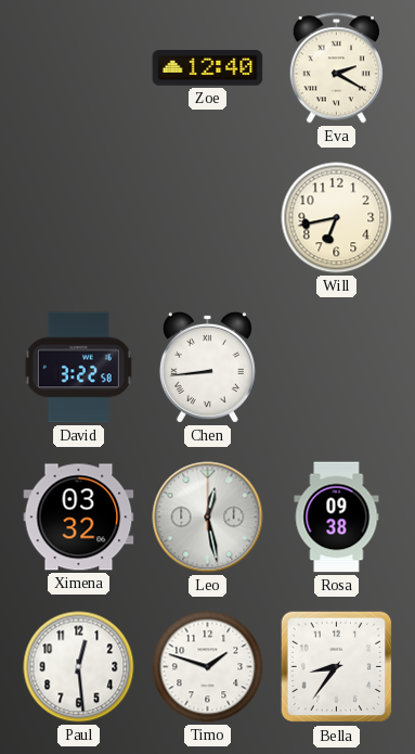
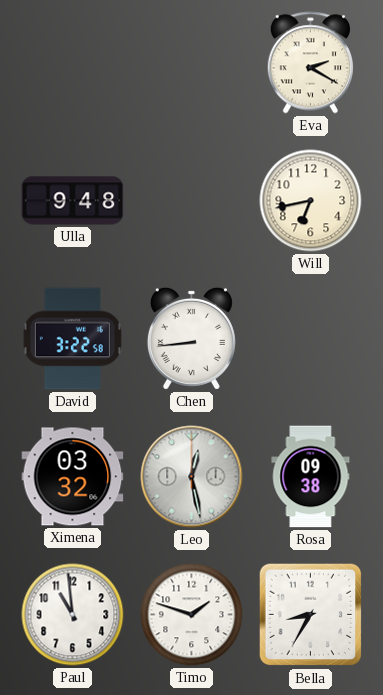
Zoe: 12:40 -> none (208, 68)
Ulla: none -> 9:48 (73, 201)
Paul: 12:29 -> 10:59 (73, 615)
Bella: 8:36 -> 8:35 (311, 615)
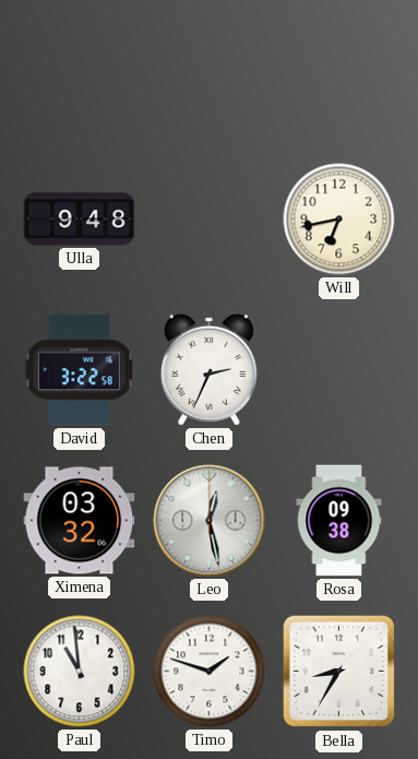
Eva: 2:20 -> none (310, 63)
Chen: 8:44 -> 2:34 (208, 369)
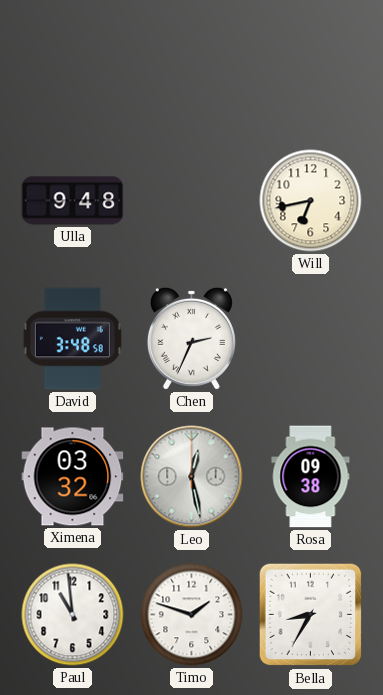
David: 3:22 -> 3:48 (72, 339)
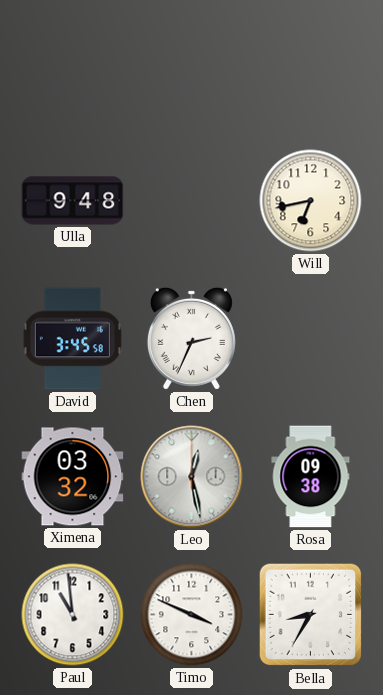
David: 3:48 -> 3:45 (72, 339)
Timo: 1:48 -> 3:49 (192, 615)
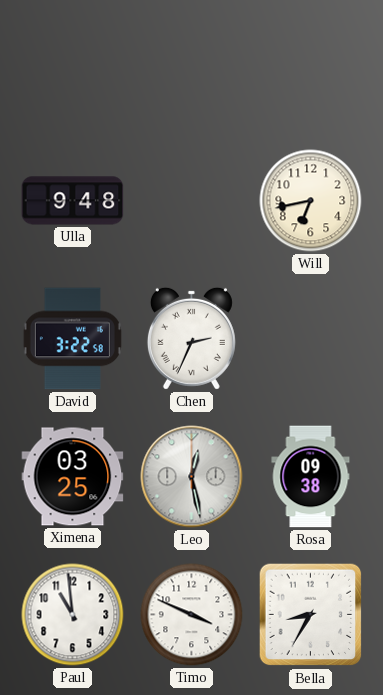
David: 3:45 -> 3:22 (72, 339)
Ximena: 03:32 -> 03:25 (73, 477)
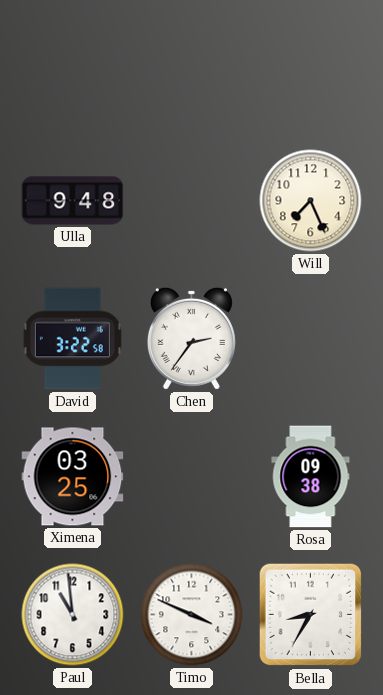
Will: 6:43 -> 7:26 (311, 201)
Chen: 2:34 -> 2:36 (191, 338)
Leo: 12:28 -> none (192, 477)
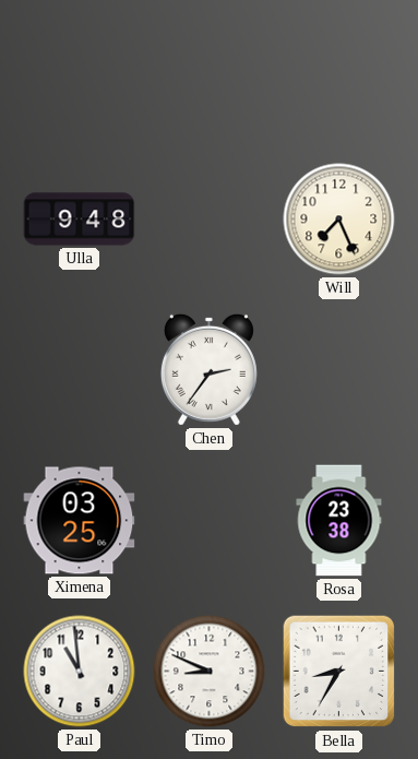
David: 3:22 -> none (72, 339)
Rosa: 09:38 -> 23:38 (339, 521)
Timo: 3:49 -> 8:49 (210, 672)
